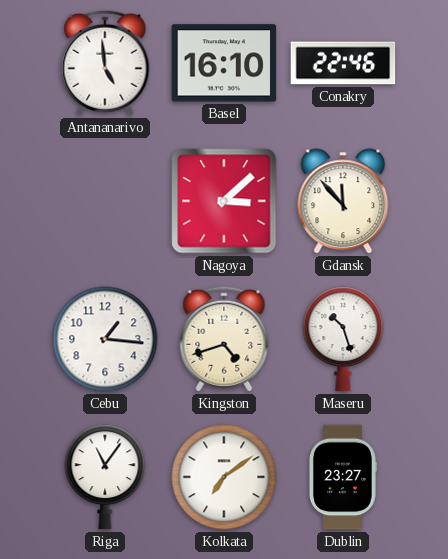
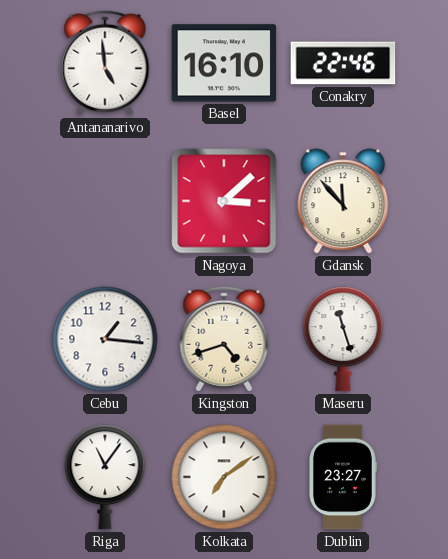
Maseru: 10:27 -> 11:27 (343, 339)
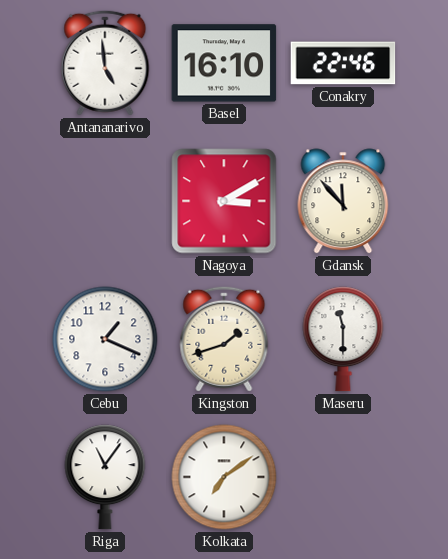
Nagoya: 3:08 -> 3:10 (224, 201)
Cebu: 1:16 -> 1:19 (105, 339)
Kingston: 4:42 -> 1:42 (224, 339)
Maseru: 11:27 -> 11:30 (343, 339)
Dublin: 23:27 -> none (343, 477)
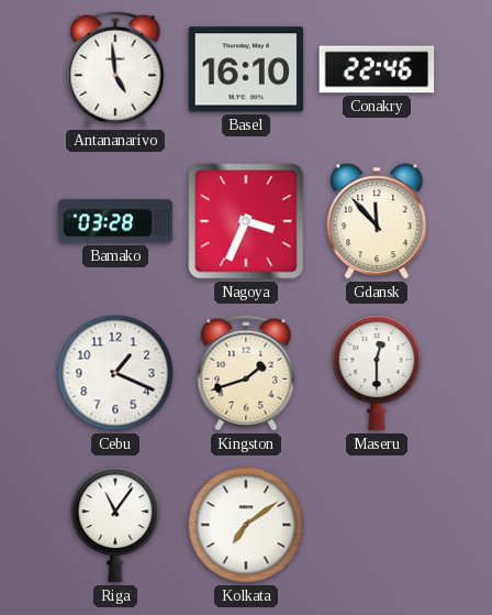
Bamako: none -> 03:28 (115, 221)
Nagoya: 3:10 -> 3:34 (246, 221)
Maseru: 11:30 -> 12:30 (377, 373)
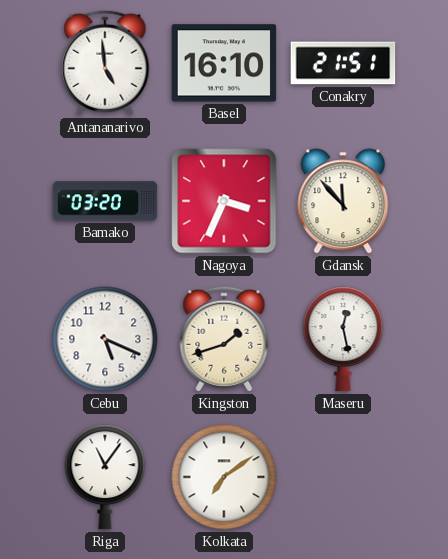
Conakry: 22:46 -> 21:51 (343, 63)
Bamako: 03:28 -> 03:20 (105, 201)
Cebu: 1:19 -> 5:19 (105, 339)
Maseru: 12:30 -> 12:28 (343, 339)
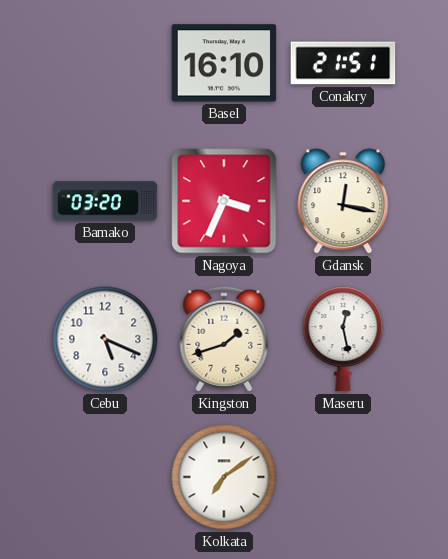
Antananarivo: 4:59 -> none (105, 63)
Gdansk: 11:53 -> 12:17 (343, 201)
Riga: 11:06 -> none (105, 477)
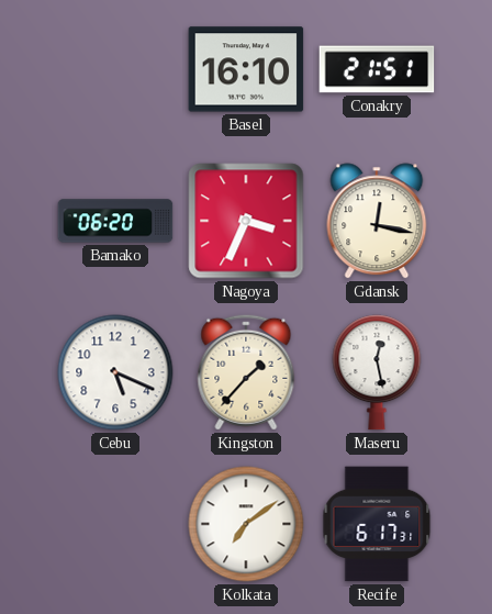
Bamako: 03:20 -> 06:20 (115, 221)
Kingston: 1:42 -> 1:37 (246, 372)
Recife: none -> 6:17 (377, 524)
